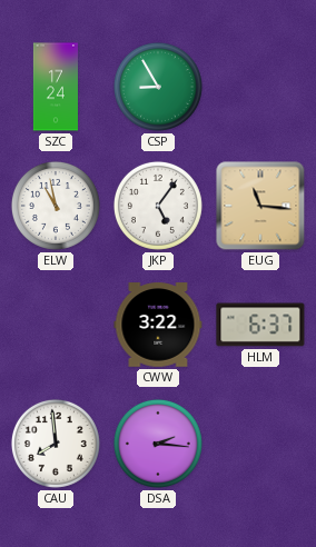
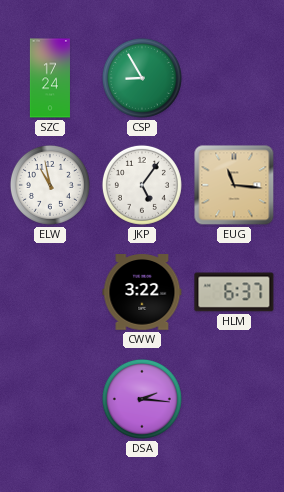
CAU: 7:59 -> none (56, 444)
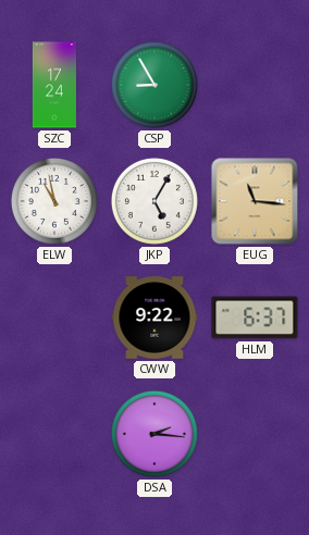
JKP: 5:06 -> 5:05 (154, 201)
CWW: 3:22 -> 9:22 (154, 318)
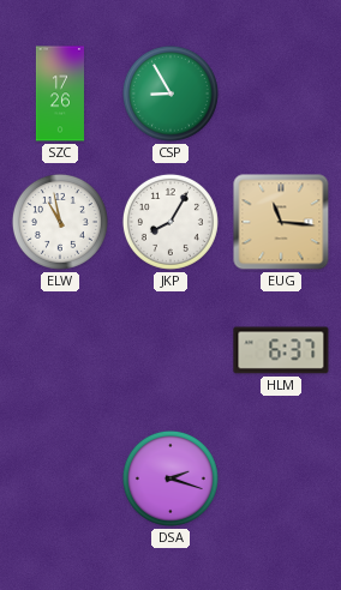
SZC: 17:24 -> 17:26 (60, 94)
JKP: 5:05 -> 8:05 (170, 222)
CWW: 9:22 -> none (154, 318)
DSA: 2:16 -> 2:18 (170, 478)
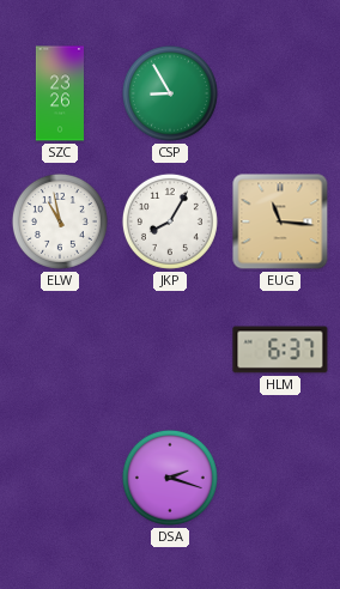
SZC: 17:26 -> 23:26 (60, 93)
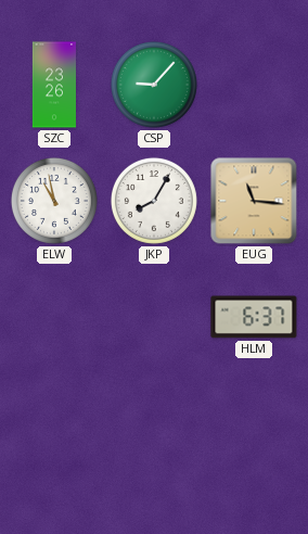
CSP: 8:55 -> 9:07 (154, 85)
DSA: 2:18 -> none (170, 478)
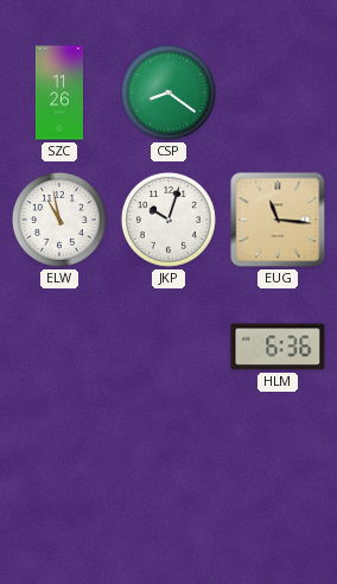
SZC: 23:26 -> 11:26 (59, 93)
CSP: 9:07 -> 8:21 (168, 93)
JKP: 8:05 -> 10:03 (168, 220)
HLM: 6:37 -> 6:36 (278, 347)
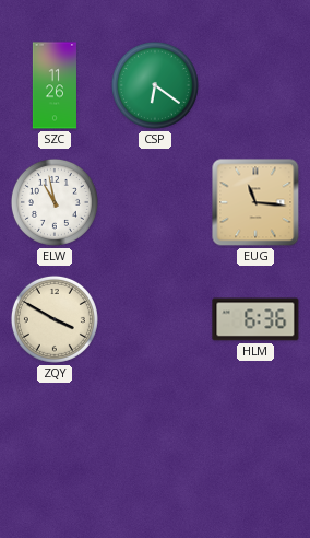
CSP: 8:21 -> 6:21 (155, 85)
JKP: 10:03 -> none (168, 220)
ZQY: none -> 3:50 (55, 319)
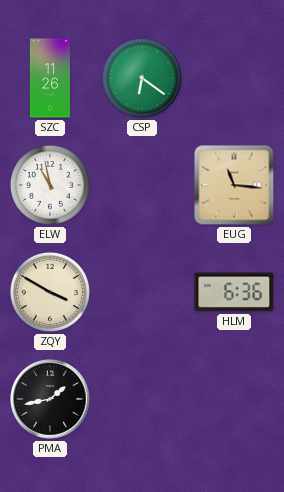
PMA: none -> 1:43 (50, 399)
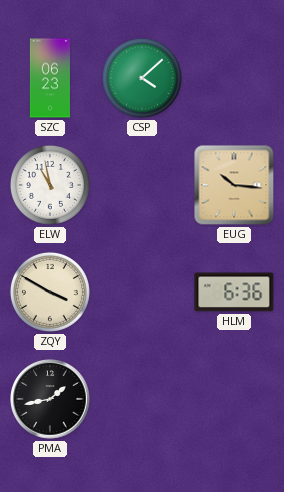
SZC: 11:26 -> 06:23 (50, 78)
CSP: 6:21 -> 4:08 (142, 78)
EUG: 11:16 -> 10:16 (234, 185)
